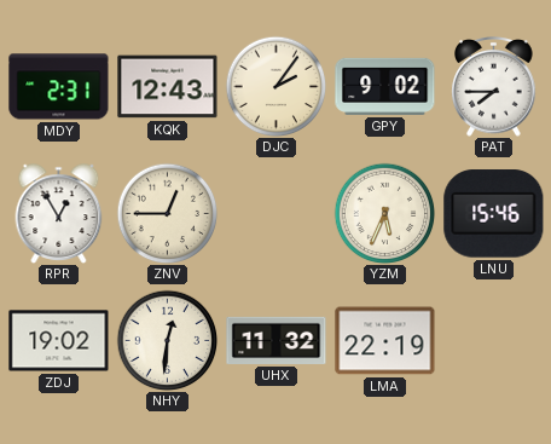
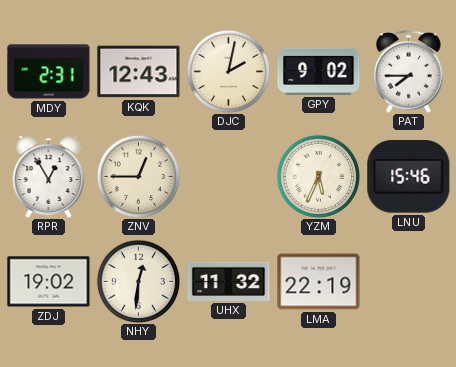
DJC: 2:06 -> 2:02 (228, 71)
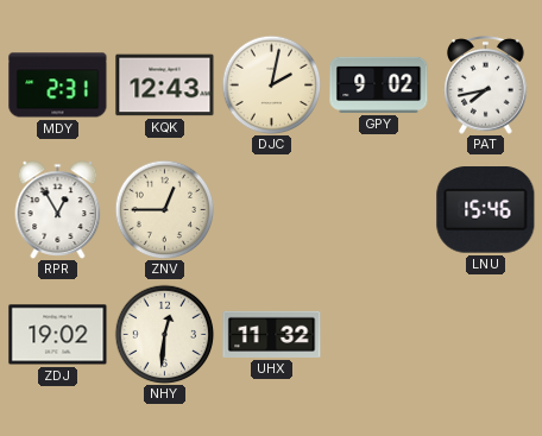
PAT: 7:45 -> 7:43 (486, 86)
YZM: 5:34 -> none (318, 176)
LMA: 22:19 -> none (319, 282)
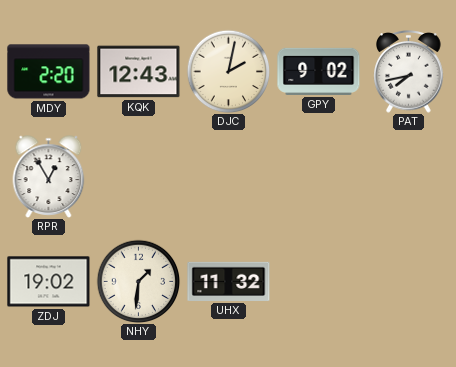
MDY: 2:31 -> 2:20 (49, 72)
ZNV: 12:45 -> none (164, 209)
LNU: 15:46 -> none (486, 210)
NHY: 12:31 -> 1:31 (138, 281)
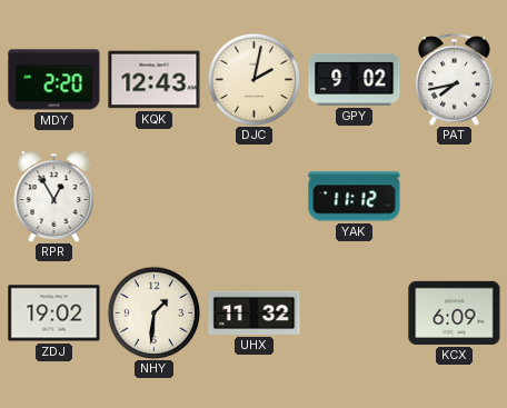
YAK: none -> 11:12 (355, 197)
KCX: none -> 6:09 (455, 312)
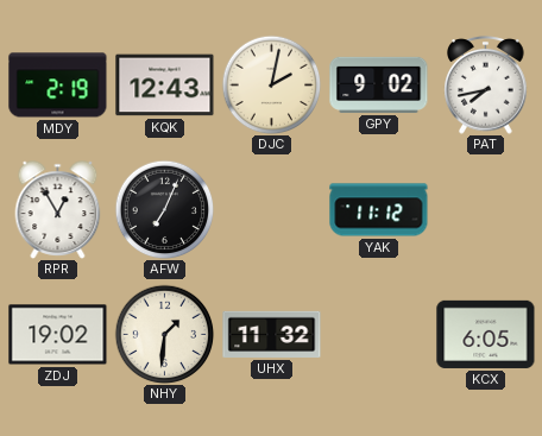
MDY: 2:20 -> 2:19 (58, 86)
AFW: none -> 7:04 (164, 209)
KCX: 6:09 -> 6:05 (486, 334)
